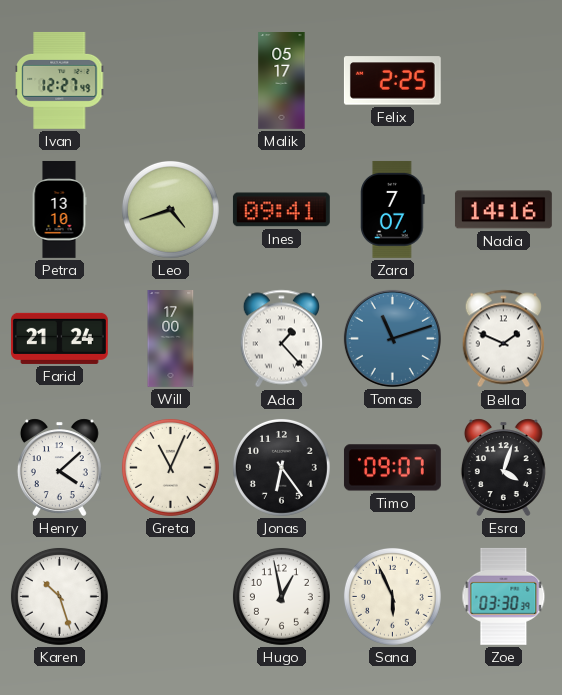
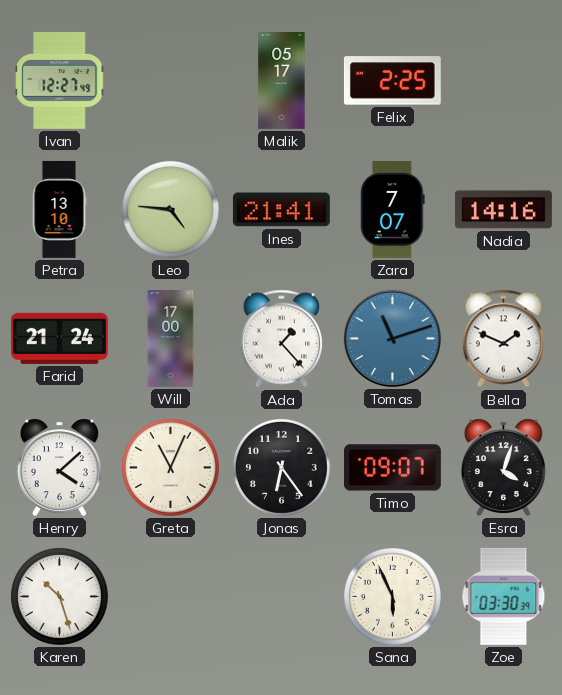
Leo: 4:42 -> 4:46 (170, 209)
Ines: 09:41 -> 21:41 (281, 210)
Hugo: 12:58 -> none (281, 596)
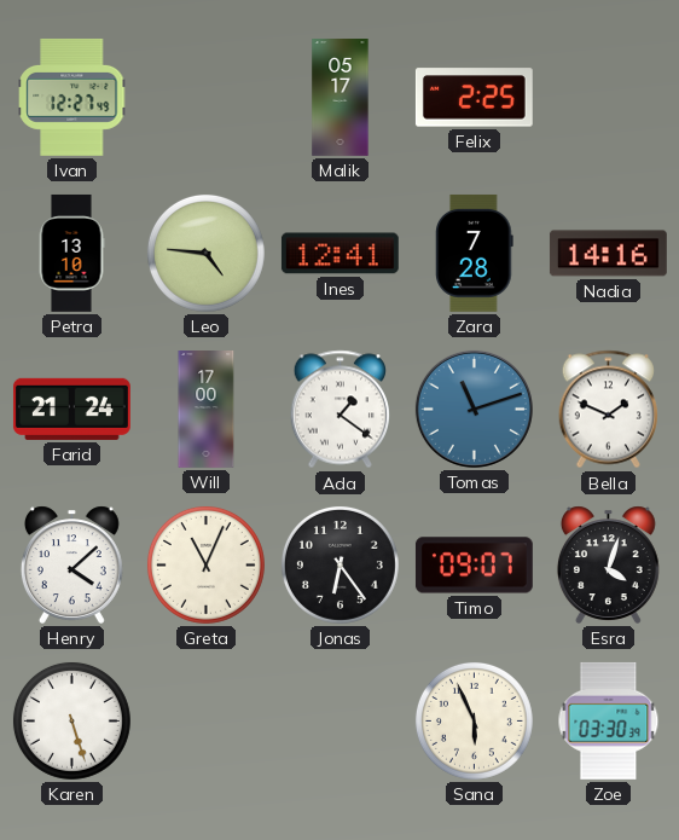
Ines: 21:41 -> 12:41 (339, 254)
Zara: 7:07 -> 7:28 (475, 253)
Ada: 1:23 -> 1:21 (339, 410)
Karen: 10:27 -> 5:27 (71, 720)
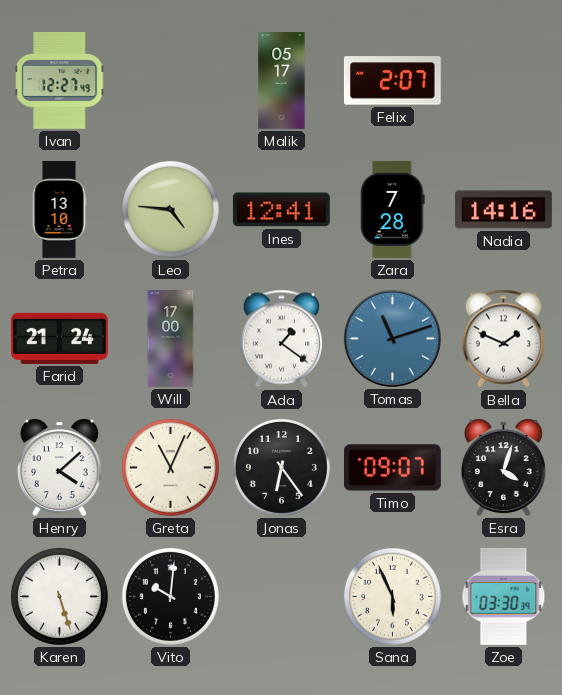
Felix: 2:25 -> 2:07 (392, 81)
Vito: none -> 10:01 (170, 596)
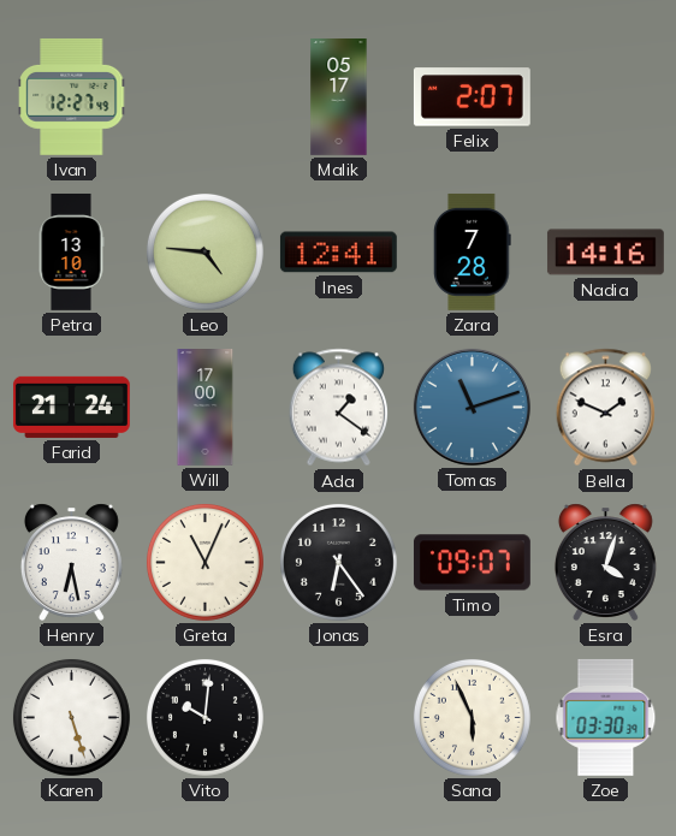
Henry: 4:08 -> 6:28 (71, 562)
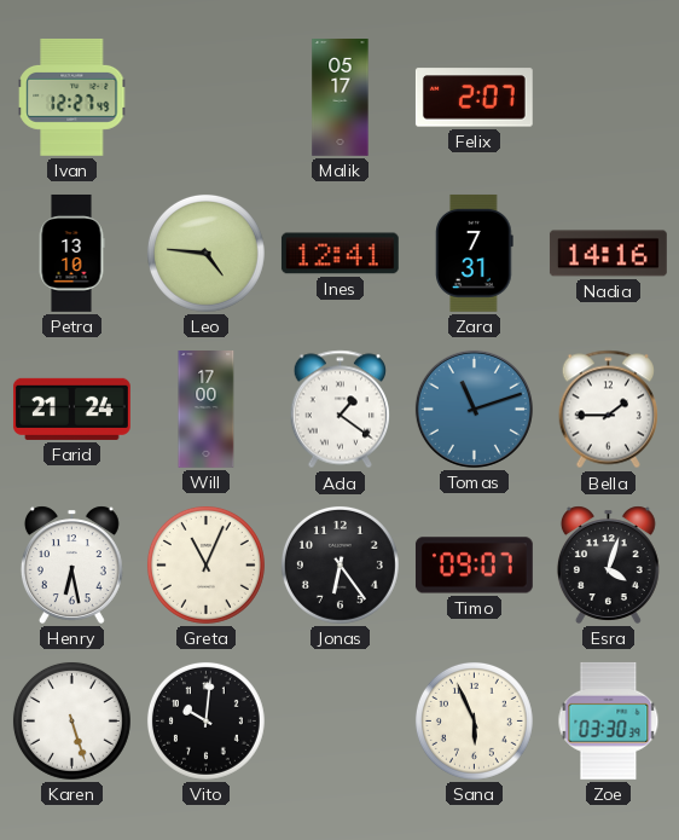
Zara: 7:28 -> 7:31 (475, 253)
Bella: 1:49 -> 1:45 (608, 410)
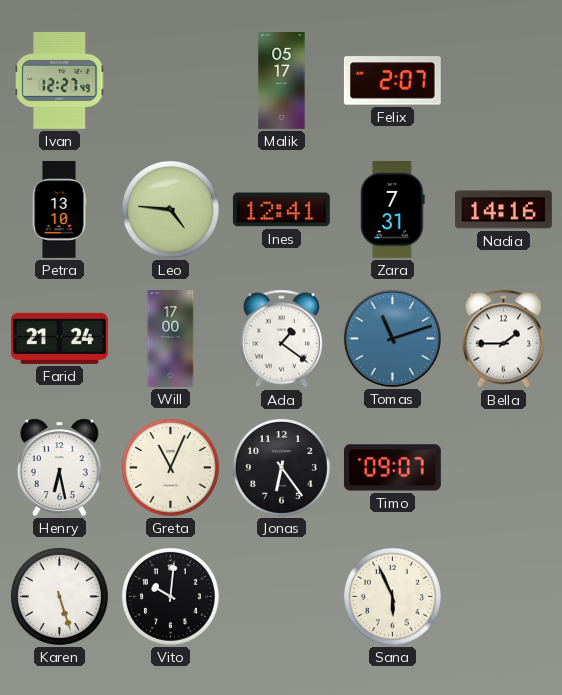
Esra: 4:03 -> none (608, 564)
Zoe: 03:30 -> none (609, 720)
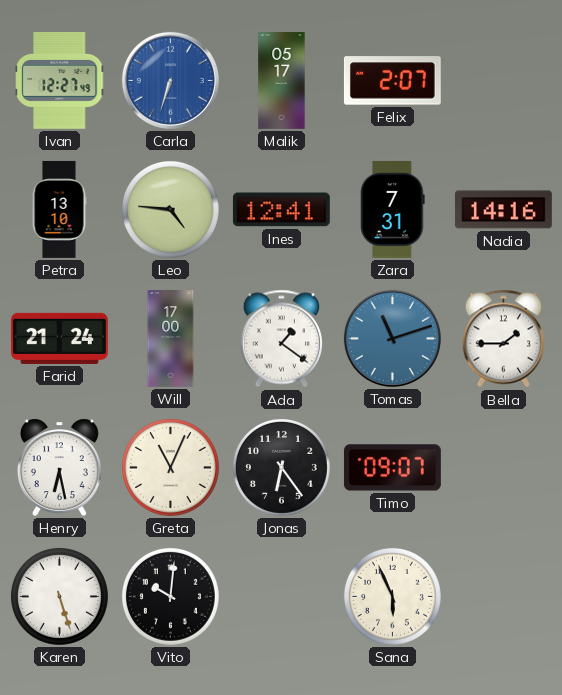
Carla: none -> 6:33 (170, 80)
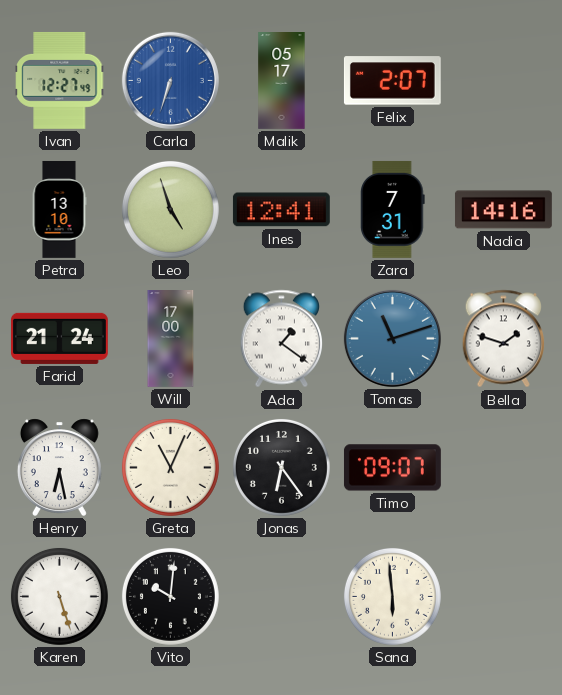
Leo: 4:46 -> 4:57 (170, 209)
Bella: 1:45 -> 1:48 (503, 339)
Sana: 5:56 -> 5:59 (392, 596)
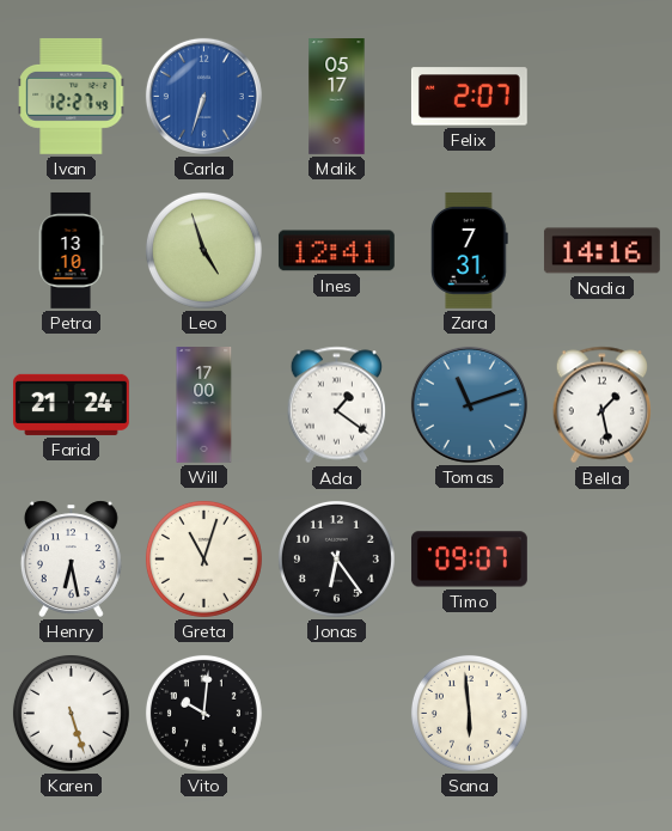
Bella: 1:48 -> 1:28 (601, 405)
Greta: 11:04 -> 11:03 (203, 558)
